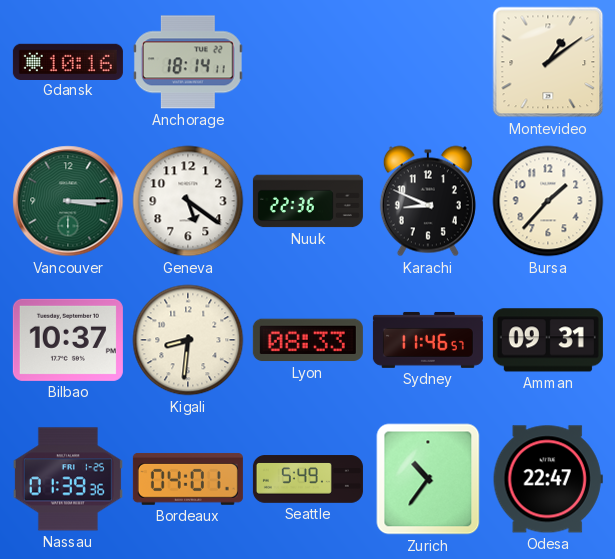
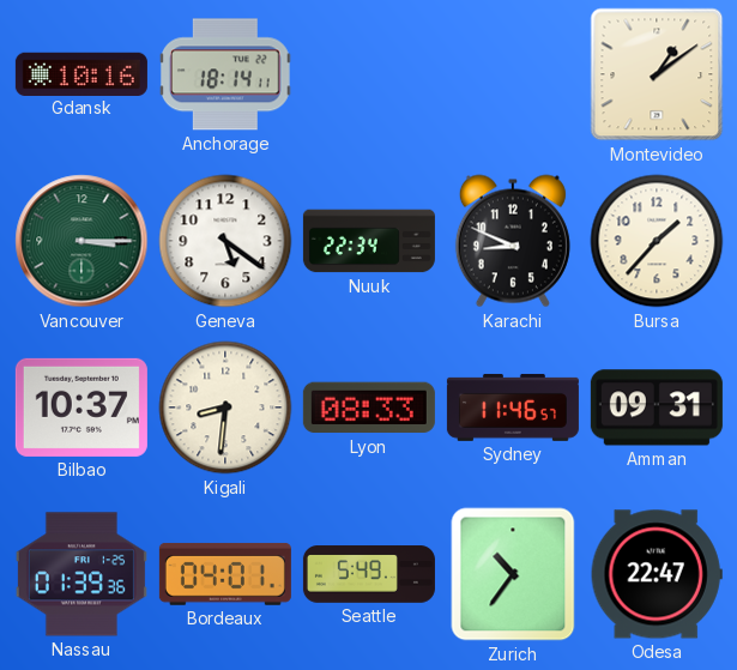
Nuuk: 22:36 -> 22:34 (369, 241)
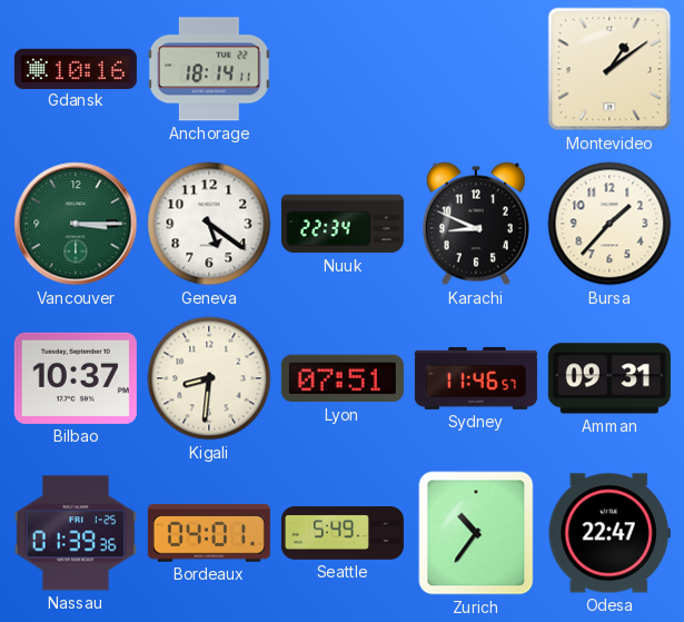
Lyon: 08:33 -> 07:51 (343, 378)
